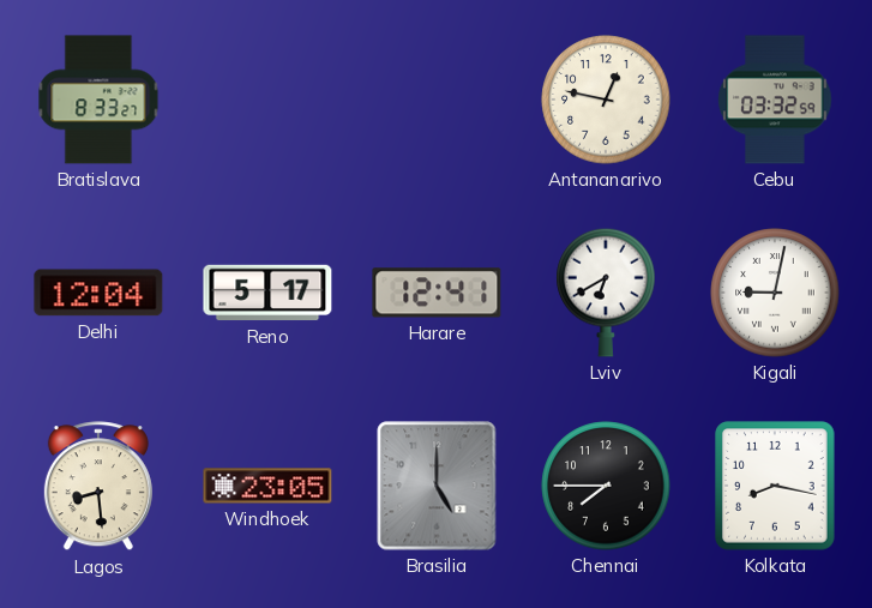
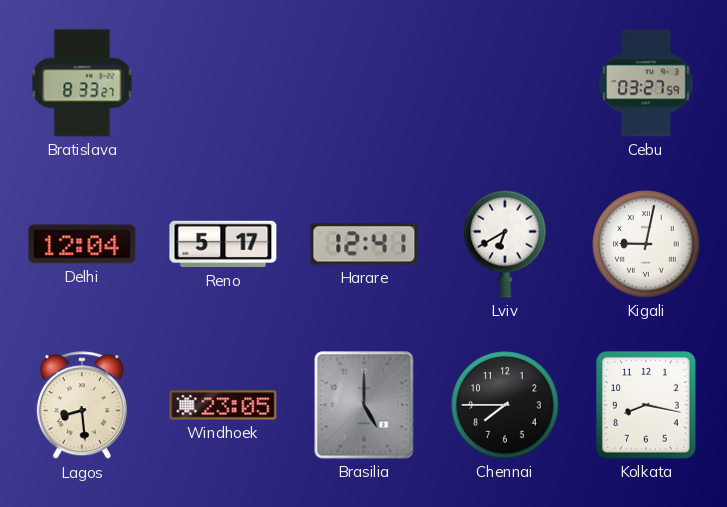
Antananarivo: 12:47 -> none (606, 100)
Cebu: 03:32 -> 03:27 (646, 83)
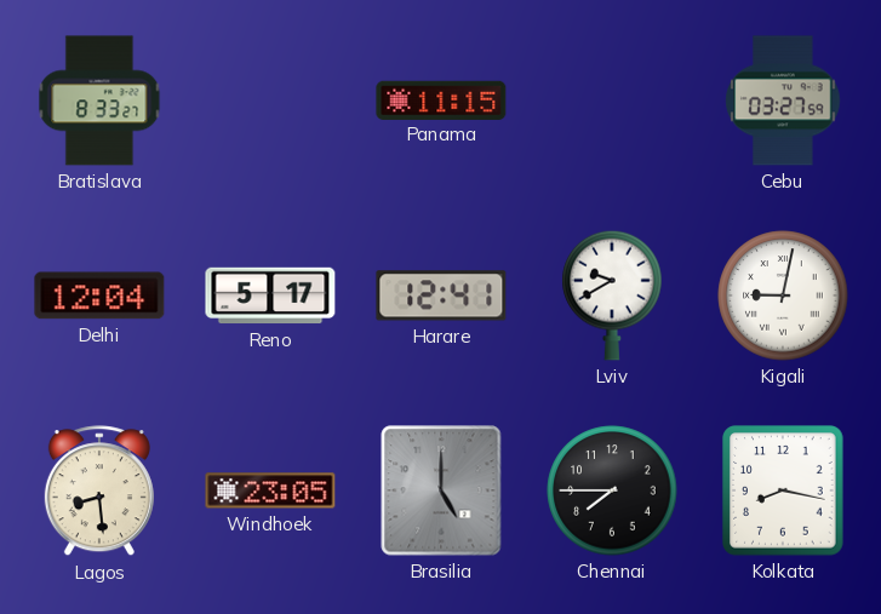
Panama: none -> 11:15 (441, 99)
Lviv: 6:40 -> 9:40 (612, 295)
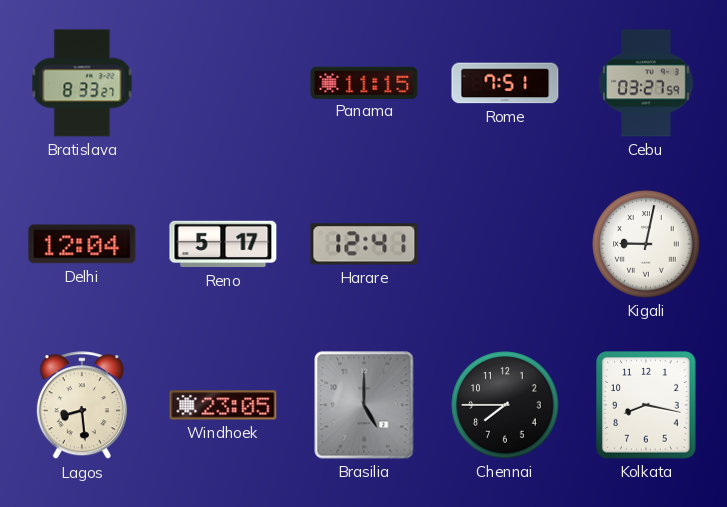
Rome: none -> 7:51 (505, 83)
Lviv: 9:40 -> none (612, 295)
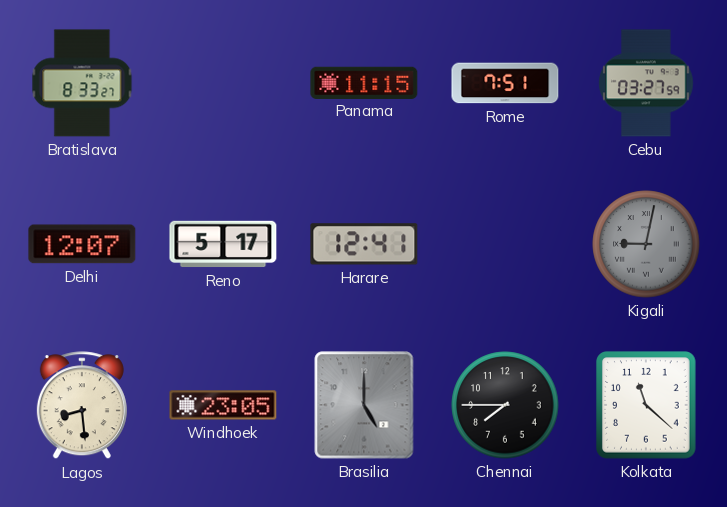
Delhi: 12:04 -> 12:07 (82, 244)
Kigali dial: white -> grey (646, 244)
Kolkata: 8:17 -> 11:22 (646, 405)
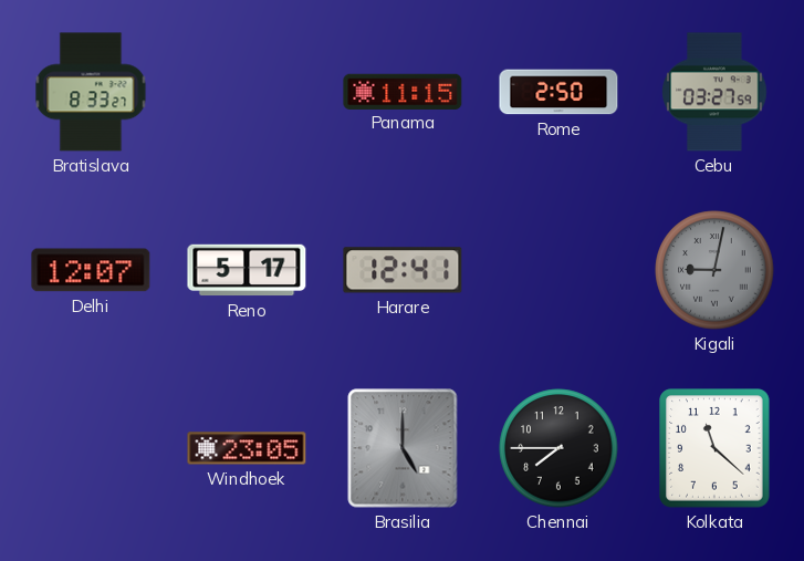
Rome: 7:51 -> 2:50 (558, 92)
Lagos: 8:29 -> none (82, 406)
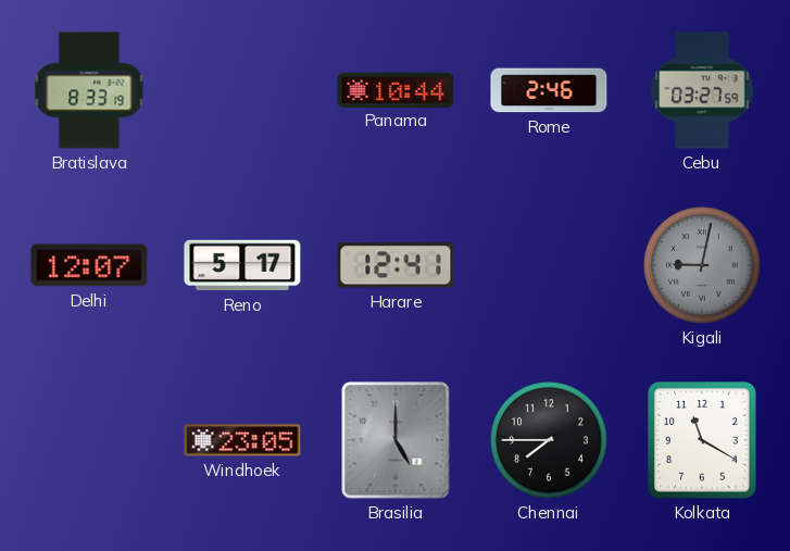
Bratislava: 8:33:27 -> 8:33:19 (89, 90)
Panama: 11:15 -> 10:44 (396, 89)
Rome: 2:50 -> 2:46 (549, 90)
Kolkata: 11:22 -> 11:20 (702, 440)
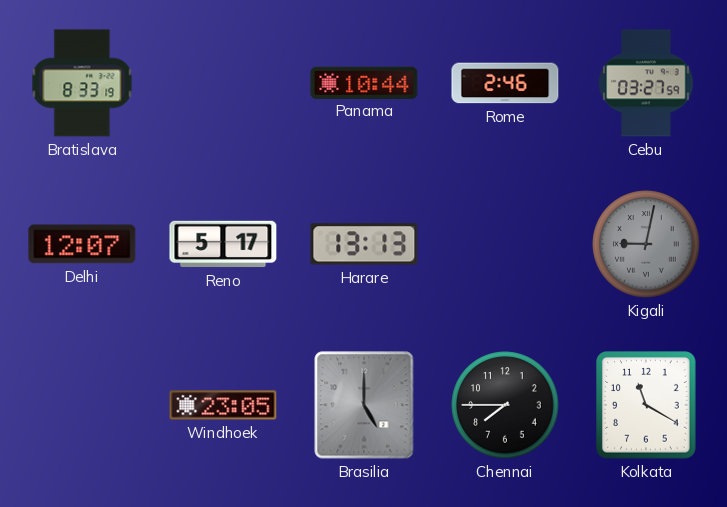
Harare: 12:41 -> 13:13 (364, 244)
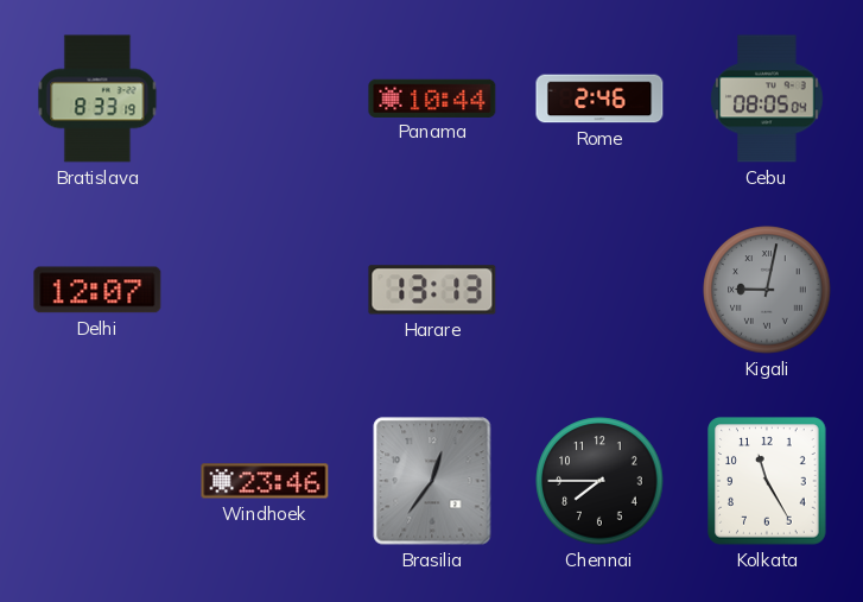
Cebu: 03:27 -> 08:05 (767, 99)
Reno: 5:17 -> none (223, 244)
Windhoek: 23:05 -> 23:46 (265, 481)
Brasilia: 5:00 -> 12:36 (432, 481)
Kolkata: 11:20 -> 11:25 (767, 481)
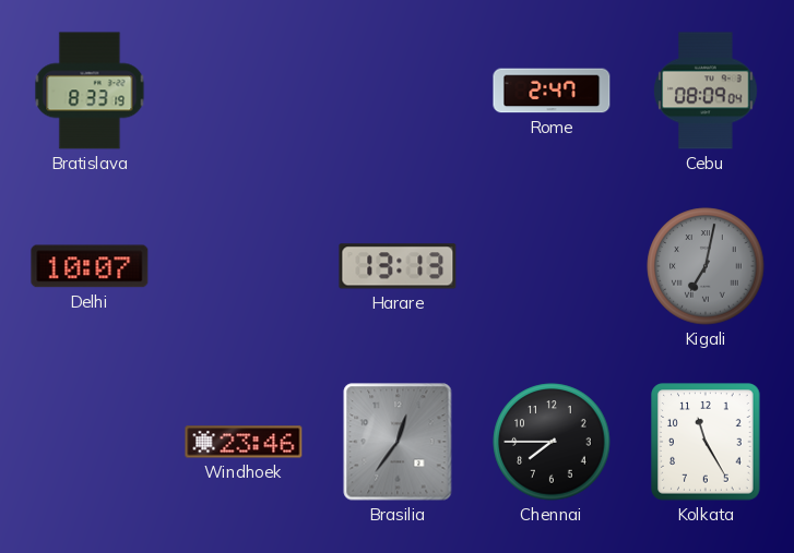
Panama: 10:44 -> none (432, 97)
Rome: 2:46 -> 2:47 (552, 91)
Cebu: 08:05 -> 08:09 (706, 91)
Delhi: 12:07 -> 10:07 (90, 266)
Kigali: 9:02 -> 7:02 (706, 266)
